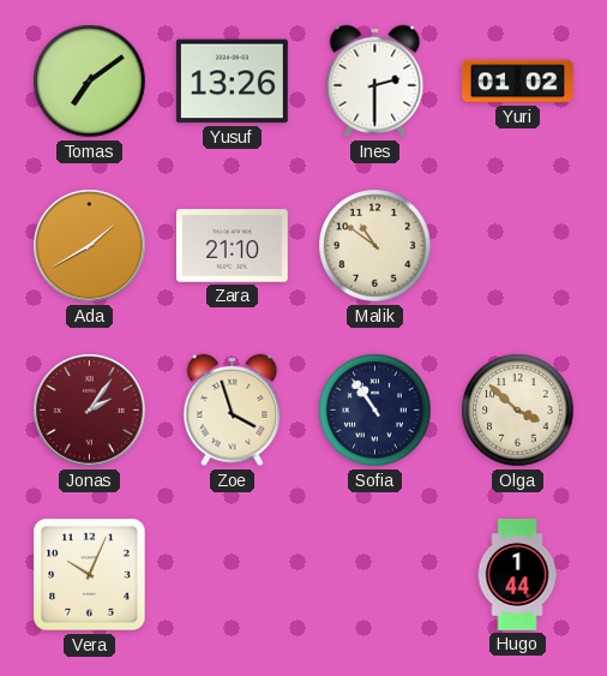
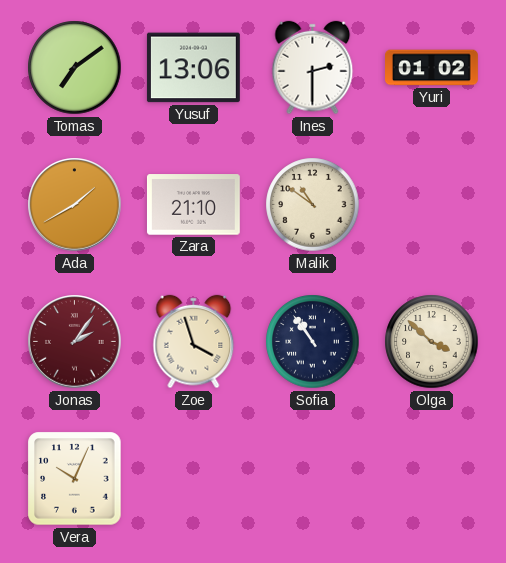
Yusuf: 13:26 -> 13:06 (193, 68)
Hugo: 1:44 -> none (517, 575)
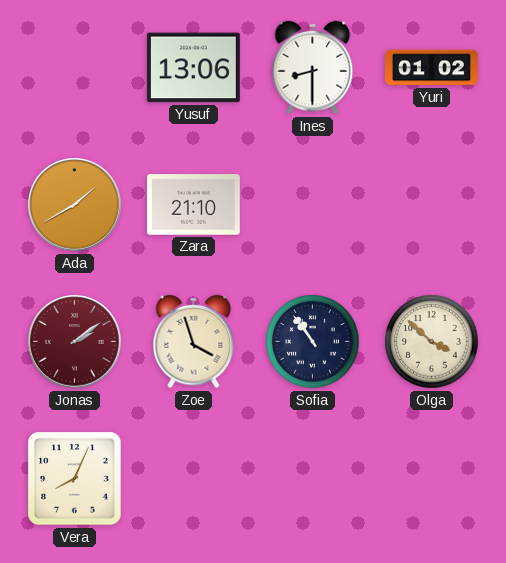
Tomas: 7:09 -> none (75, 68)
Ines: 2:30 -> 8:30 (313, 68)
Malik: 10:51 -> none (313, 205)
Jonas: 2:06 -> 2:09 (75, 342)
Vera: 10:04 -> 8:04 (75, 479)
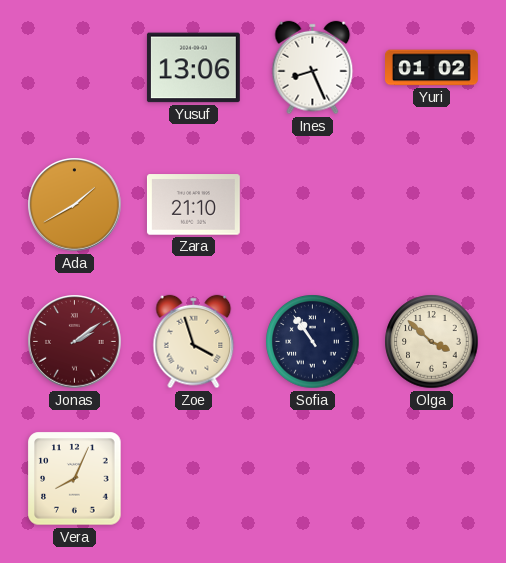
Ines: 8:30 -> 8:26 (313, 68)
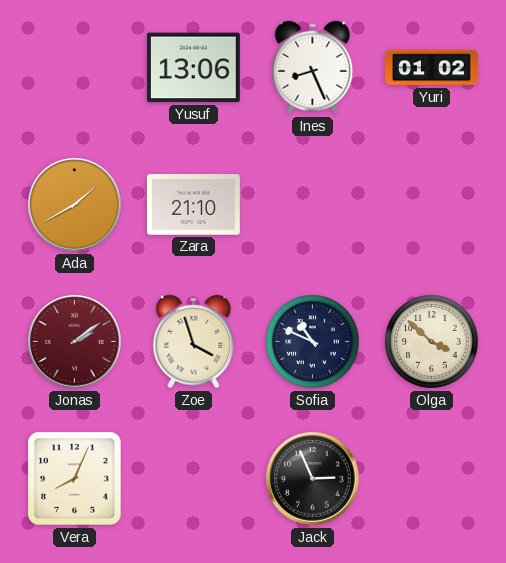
Sofia: 10:54 -> 10:49 (313, 342)
Jack: none -> 2:56 (313, 479)
